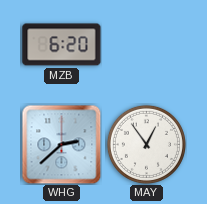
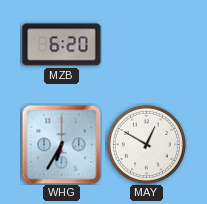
WHG: 2:38 -> 6:35 (61, 144)
MAY: 12:54 -> 12:50 (146, 144)
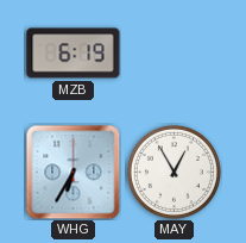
MZB: 6:20 -> 6:19 (74, 54)
MAY: 12:50 -> 12:55 (174, 172)
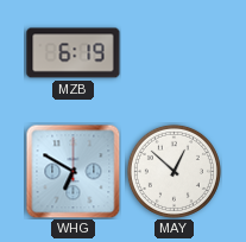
WHG: 6:35 -> 6:50 (72, 171)
MAY: 12:55 -> 12:52 (174, 171)
